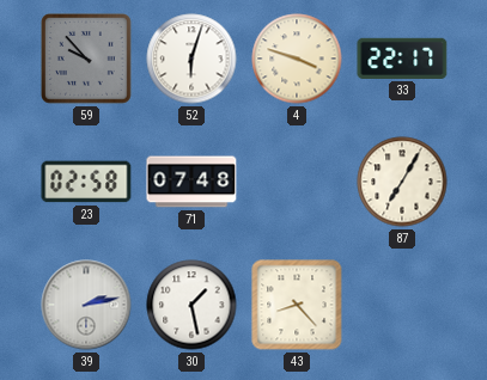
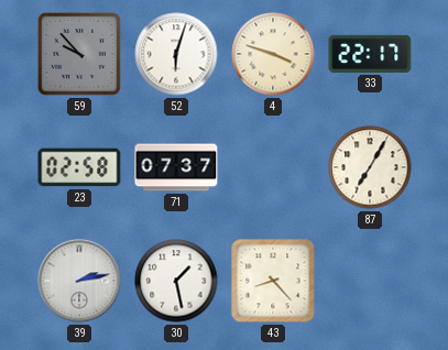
71: 07:48 -> 07:37 (176, 167)
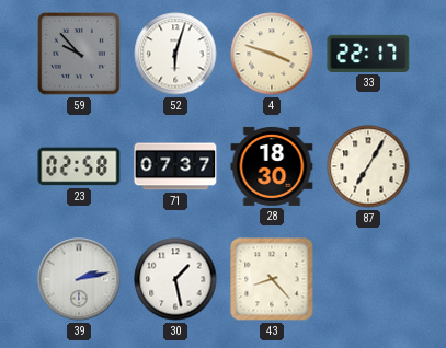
28: none -> 18:30 (272, 166)
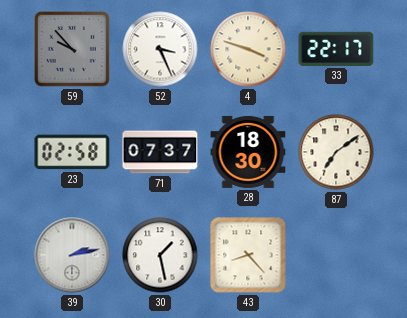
52: 6:03 -> 3:26 (160, 49)
87: 7:05 -> 7:09 (336, 152)
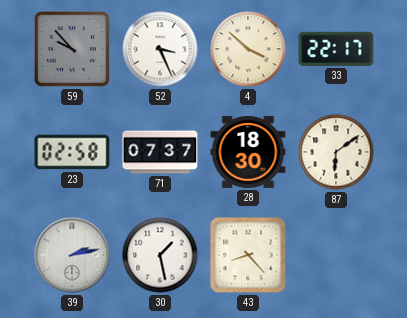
4: 3:48 -> 3:52 (248, 49)
87: 7:09 -> 6:09 (336, 152)
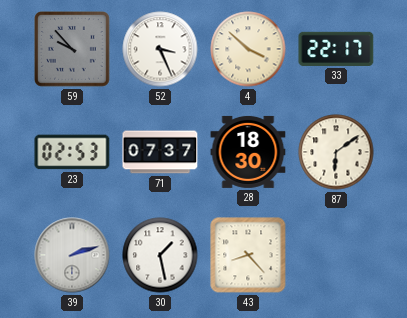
23: 02:58 -> 02:53 (72, 152)
39: 2:13 -> 2:12 (72, 255)
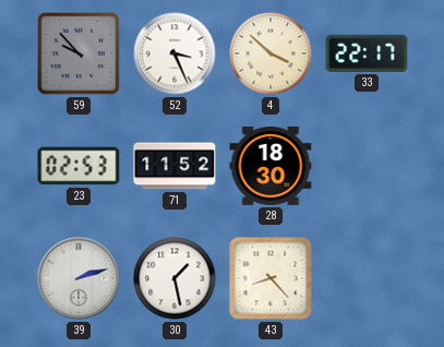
71: 07:37 -> 11:52 (175, 166)
87: 6:09 -> none (336, 152)
